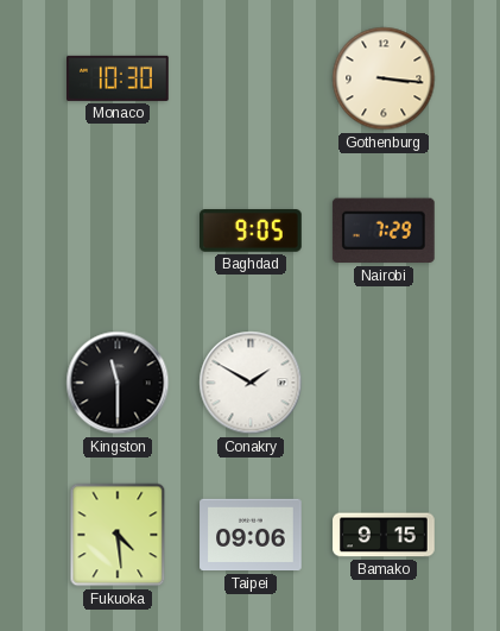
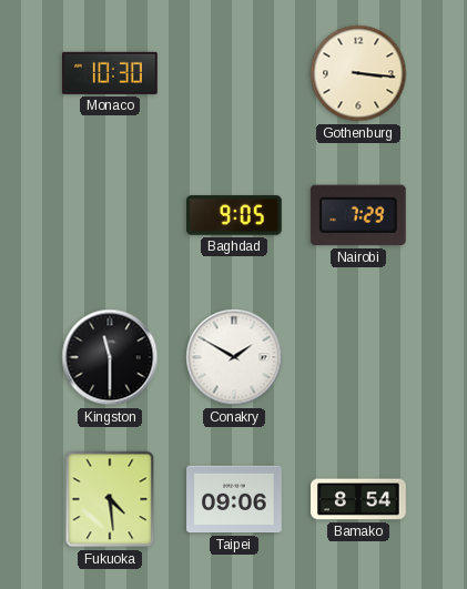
Bamako: 9:15 -> 8:54 (358, 499)
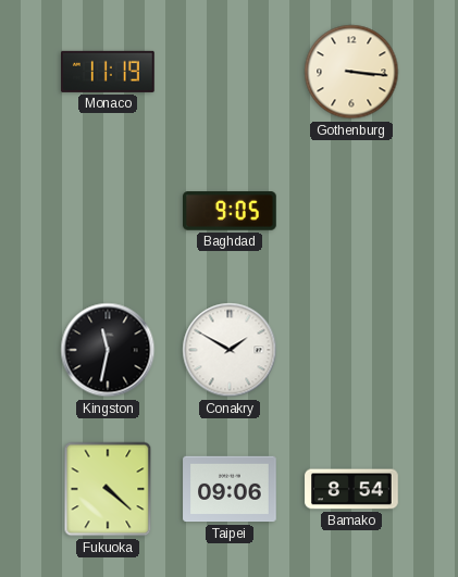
Monaco: 10:30 -> 11:19 (109, 72)
Nairobi: 7:29 -> none (358, 215)
Kingston: 11:30 -> 11:32 (108, 350)
Fukuoka: 4:29 -> 4:22 (108, 489)
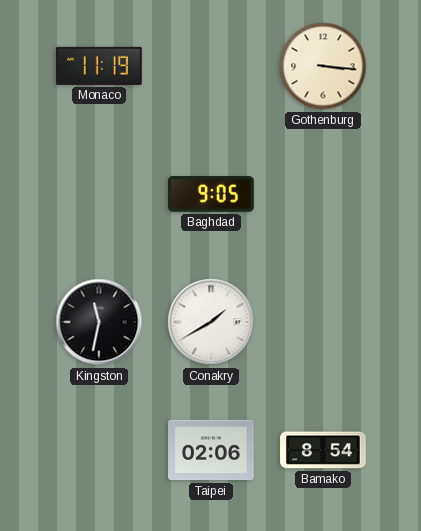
Conakry: 1:50 -> 1:40 (211, 322)
Fukuoka: 4:22 -> none (108, 489)
Taipei: 09:06 -> 02:06 (211, 450)
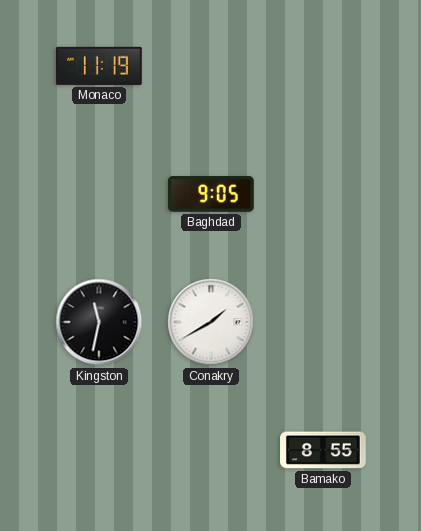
Gothenburg: 3:16 -> none (323, 66)
Taipei: 02:06 -> none (211, 450)
Bamako: 8:54 -> 8:55 (323, 450)
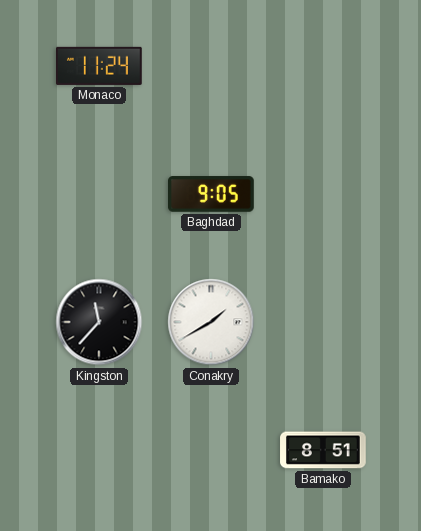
Monaco: 11:19 -> 11:24 (100, 66)
Kingston: 11:32 -> 11:37 (99, 322)
Bamako: 8:55 -> 8:51 (323, 450)
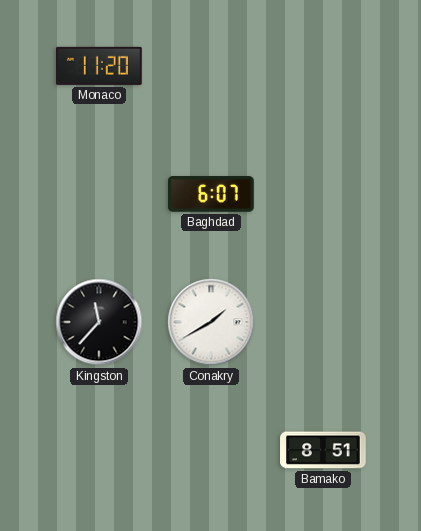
Monaco: 11:24 -> 11:20 (100, 66)
Baghdad: 9:05 -> 6:07 (212, 194)
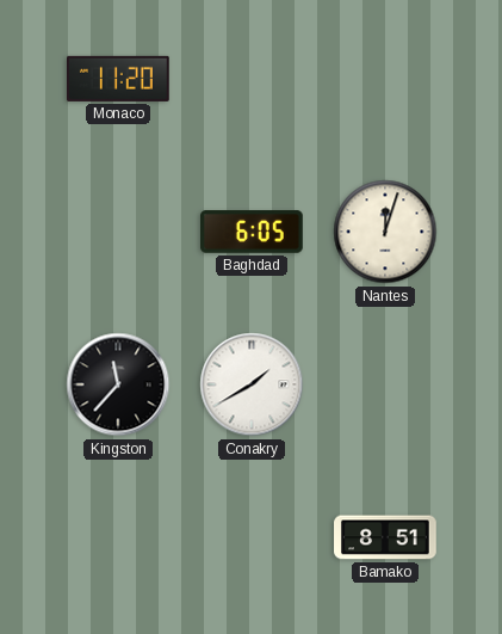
Baghdad: 6:07 -> 6:05 (253, 232)
Nantes: none -> 12:03 (385, 232)
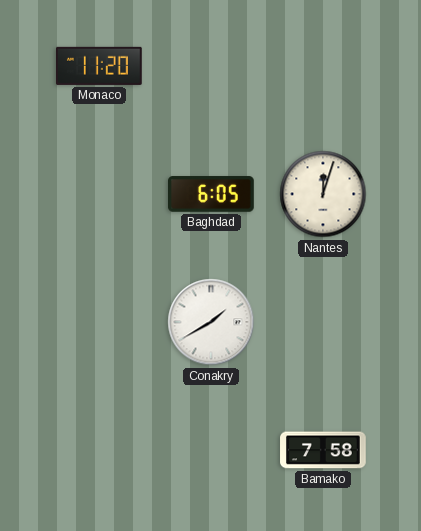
Kingston: 11:37 -> none (118, 384)
Bamako: 8:51 -> 7:58 (323, 450)
